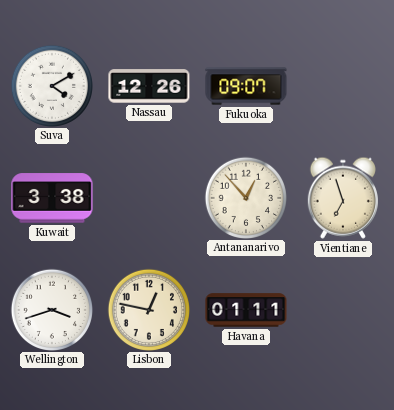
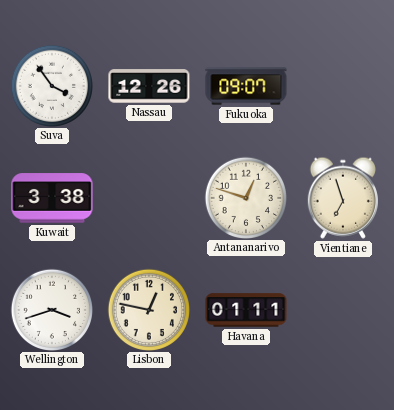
Suva: 4:10 -> 3:54 (51, 85)
Antananarivo: 12:53 -> 12:48 (245, 197)
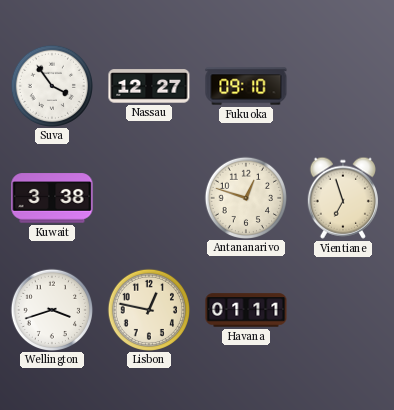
Nassau: 12:26 -> 12:27 (149, 86)
Fukuoka: 09:07 -> 09:10 (246, 86)
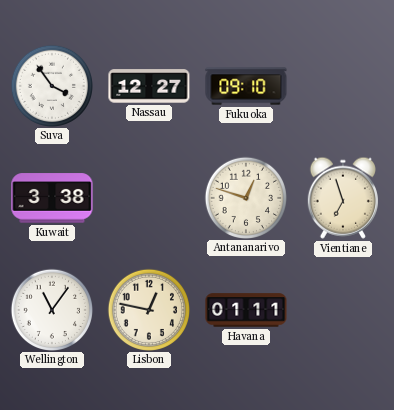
Wellington: 3:42 -> 11:06 (51, 309)
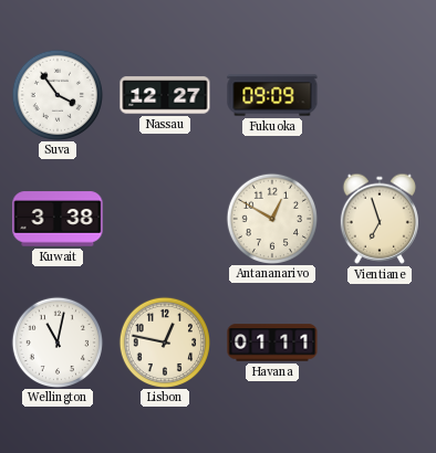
Fukuoka: 09:10 -> 09:09 (272, 95)
Antananarivo: 12:48 -> 12:50 (271, 218)
Wellington: 11:06 -> 11:02 (56, 341)
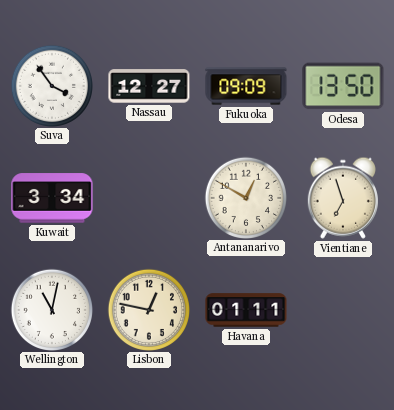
Odesa: none -> 13:50 (343, 86)
Kuwait: 3:38 -> 3:34 (52, 198)
